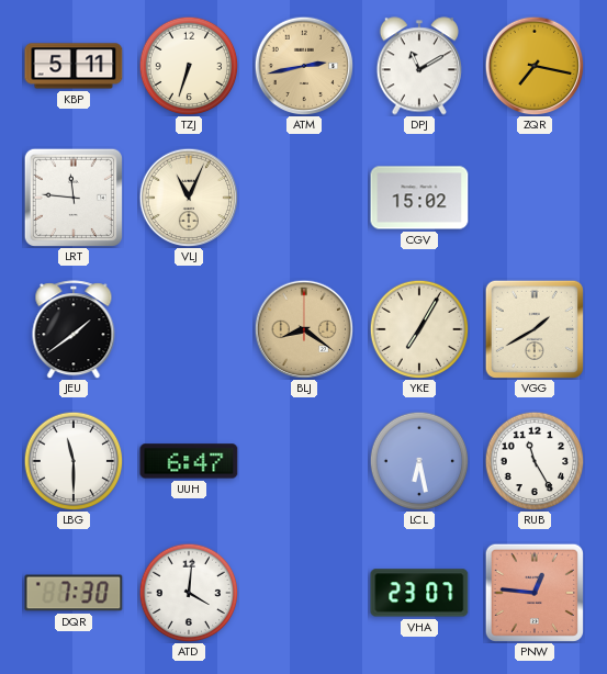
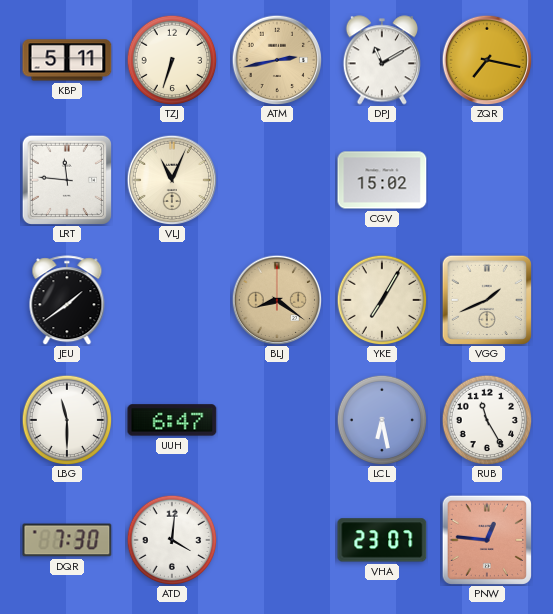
VGG: 1:40 -> 1:41 (487, 300)
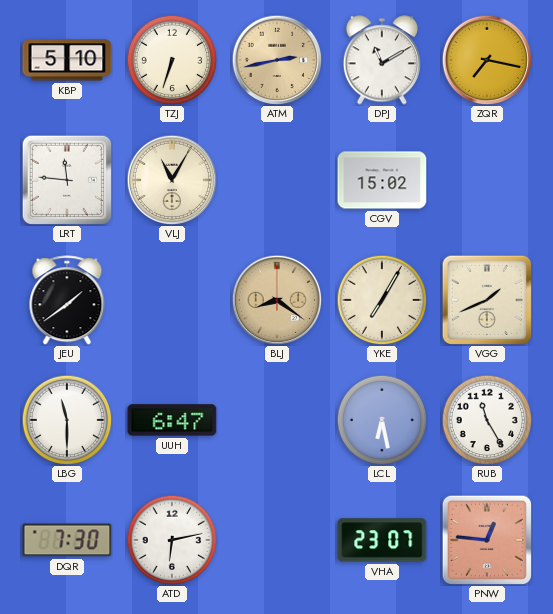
KBP: 5:11 -> 5:10 (67, 60)
VLJ: 11:04 -> 11:05 (172, 180)
ATD: 4:01 -> 6:13 (172, 540)
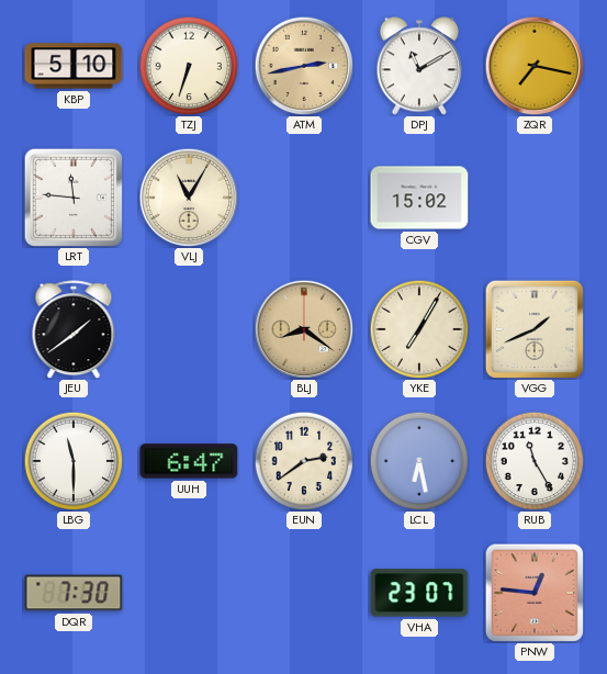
EUN: none -> 2:39 (304, 461)
ATD: 6:13 -> none (172, 540)
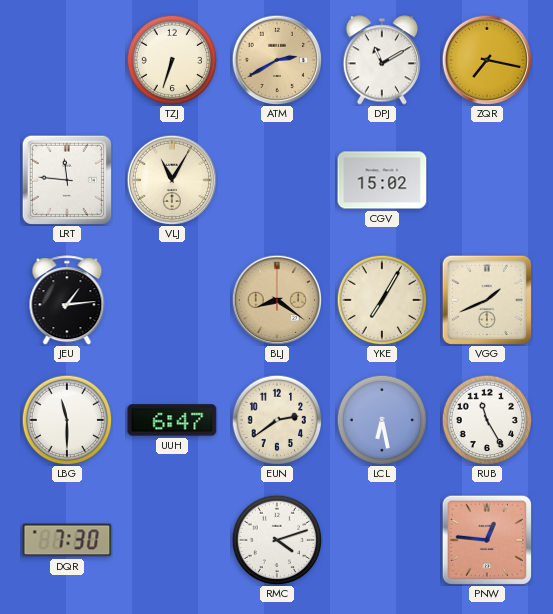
KBP: 5:10 -> none (74, 66)
ATM: 2:43 -> 2:40 (277, 60)
JEU: 1:39 -> 1:14 (67, 300)
RMC: none -> 4:12 (277, 540)
VHA: 23:07 -> none (419, 593)
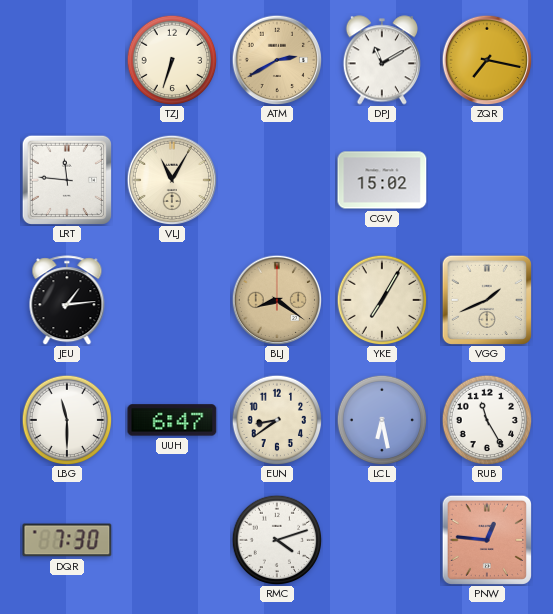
EUN: 2:39 -> 8:39 (277, 420)
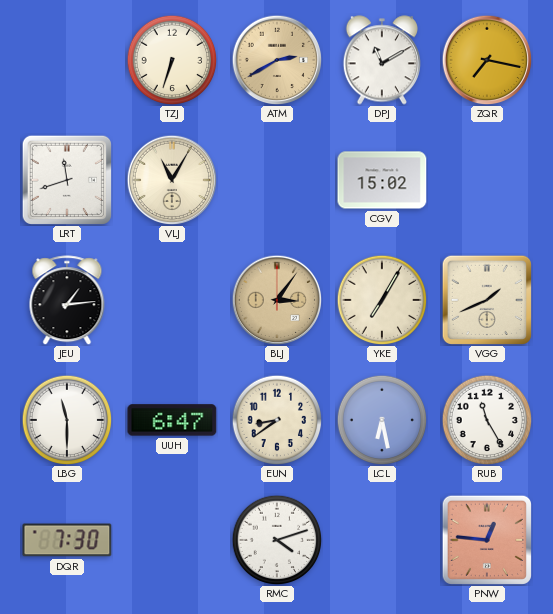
LRT: 11:46 -> 11:42 (67, 180)
BLJ: 8:21 -> 3:06 (277, 300)
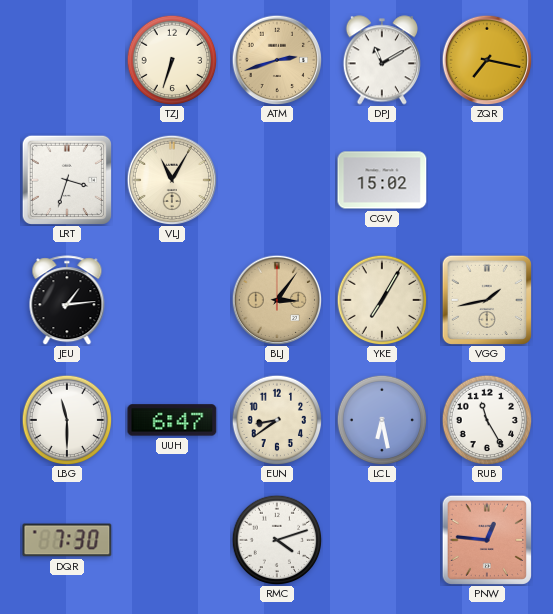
ATM: 2:40 -> 2:42 (277, 60)
LRT: 11:42 -> 3:33 (67, 180)
VGG: 1:41 -> 1:43 (487, 300)
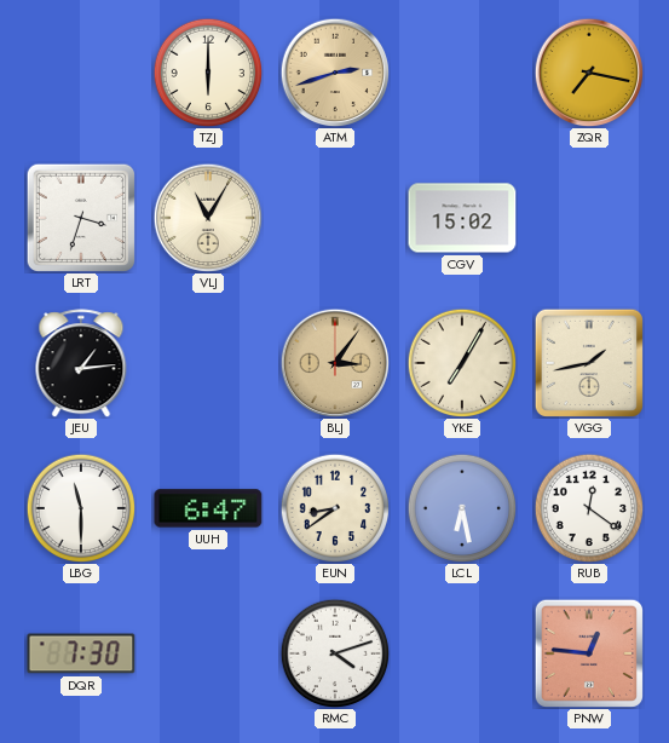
TZJ: 6:33 -> 6:00 (208, 73)
DPJ: 11:10 -> none (382, 60)
RUB: 11:25 -> 12:21 (589, 508)
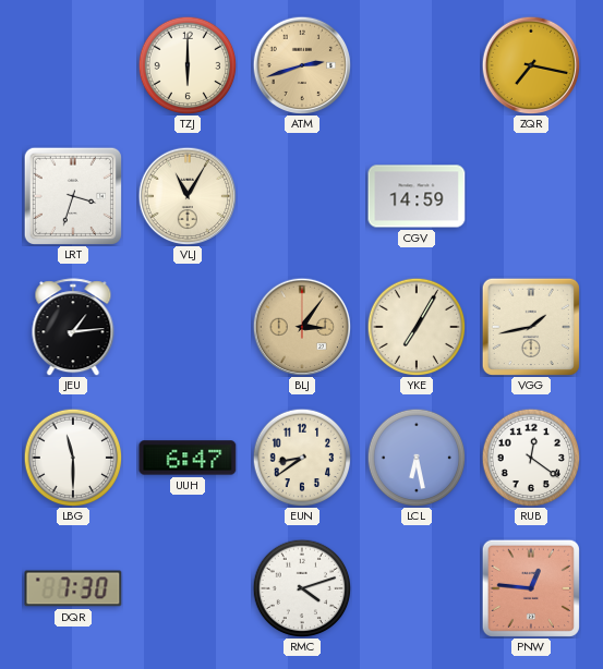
CGV: 15:02 -> 14:59 (417, 196)
